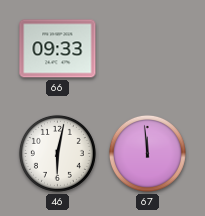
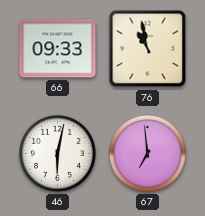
76: none -> 10:58 (148, 49)
67: 11:59 -> 6:59 (147, 153)
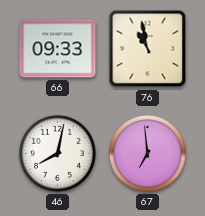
46: 6:02 -> 8:02 (57, 153)
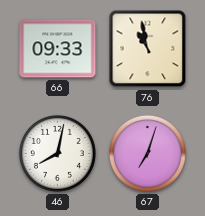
67: 6:59 -> 7:03 (147, 153)
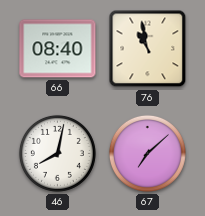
66: 09:33 -> 08:40 (58, 49)
67: 7:03 -> 7:08 (147, 153)
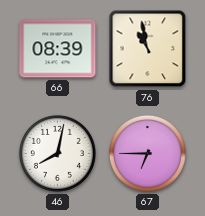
66: 08:40 -> 08:39 (58, 49)
67: 7:08 -> 6:45 (147, 153)
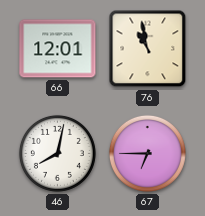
66: 08:39 -> 12:01 (58, 49)
